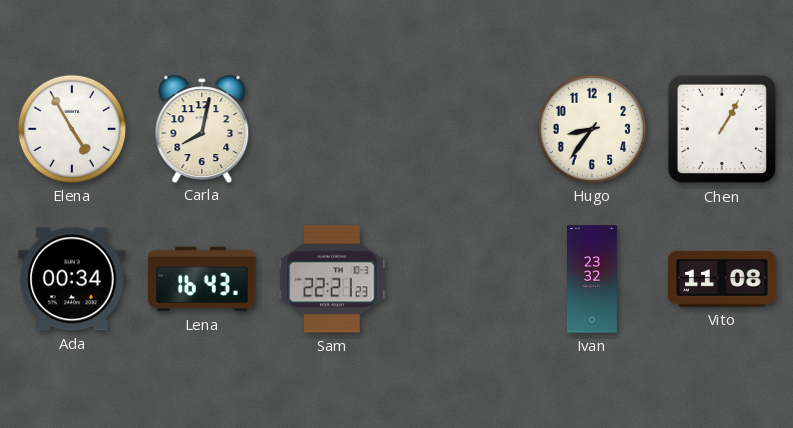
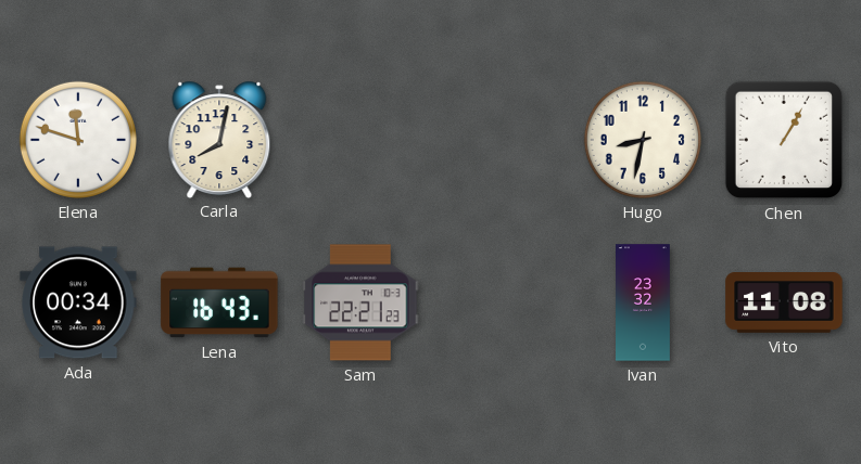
Elena: 4:55 -> 11:48 (78, 140)
Hugo: 8:36 -> 8:32 (643, 140)
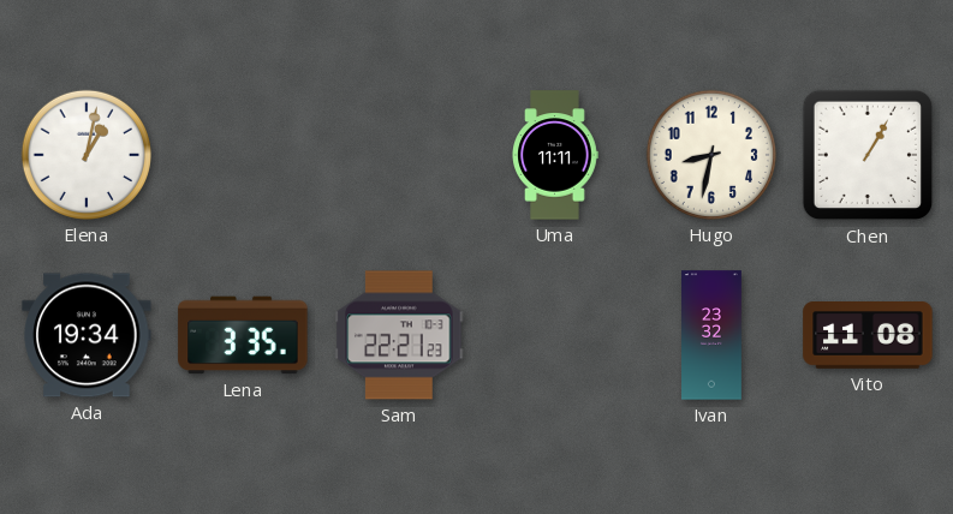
Elena: 11:48 -> 1:02 (87, 155)
Carla: 8:02 -> none (219, 139)
Uma: none -> 11:11 (555, 155)
Ada: 00:34 -> 19:34 (87, 335)
Lena: 16:43 -> 3:35 (243, 335)
